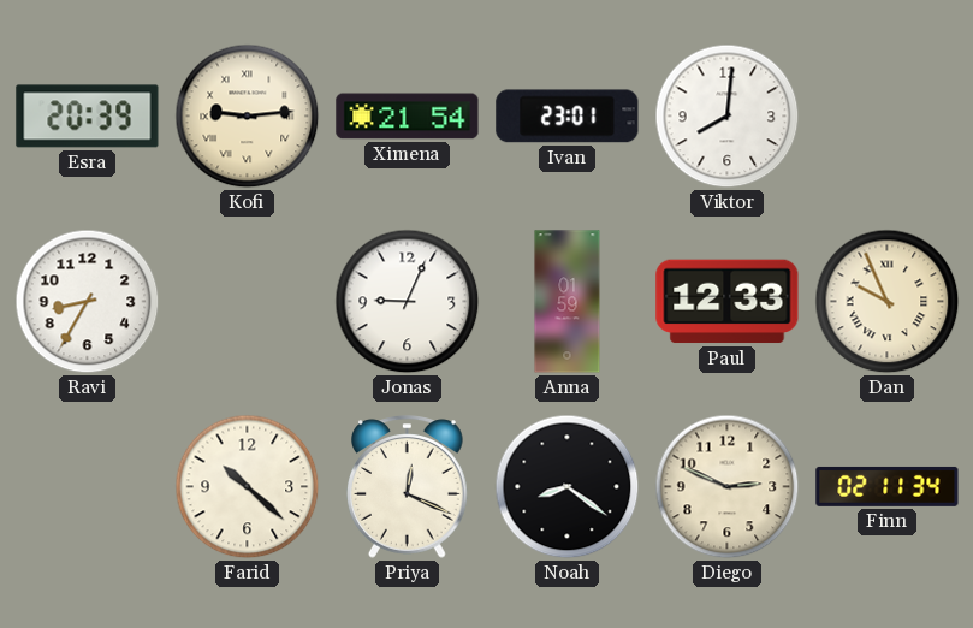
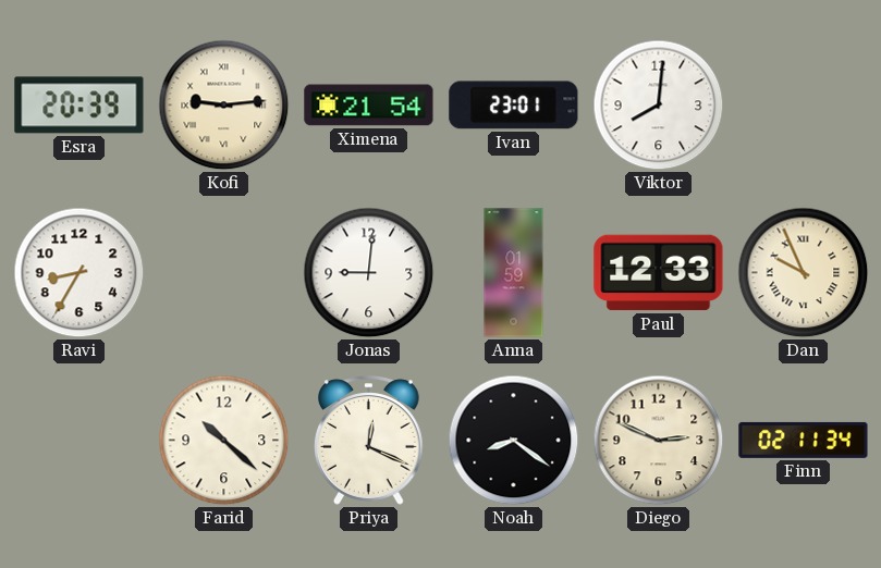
Jonas: 9:04 -> 9:01 (369, 273)
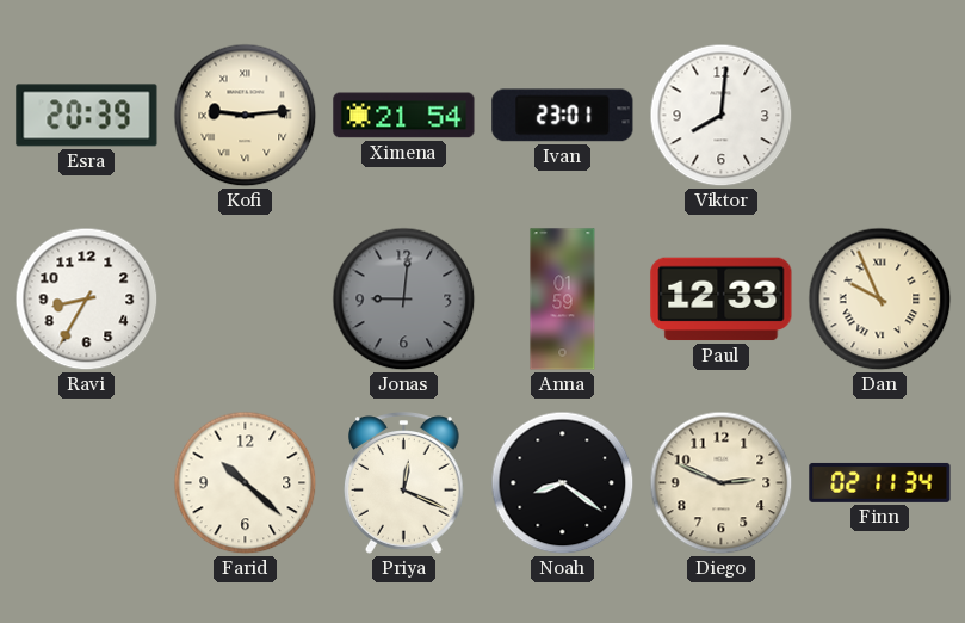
Jonas dial: white -> grey (404, 300)
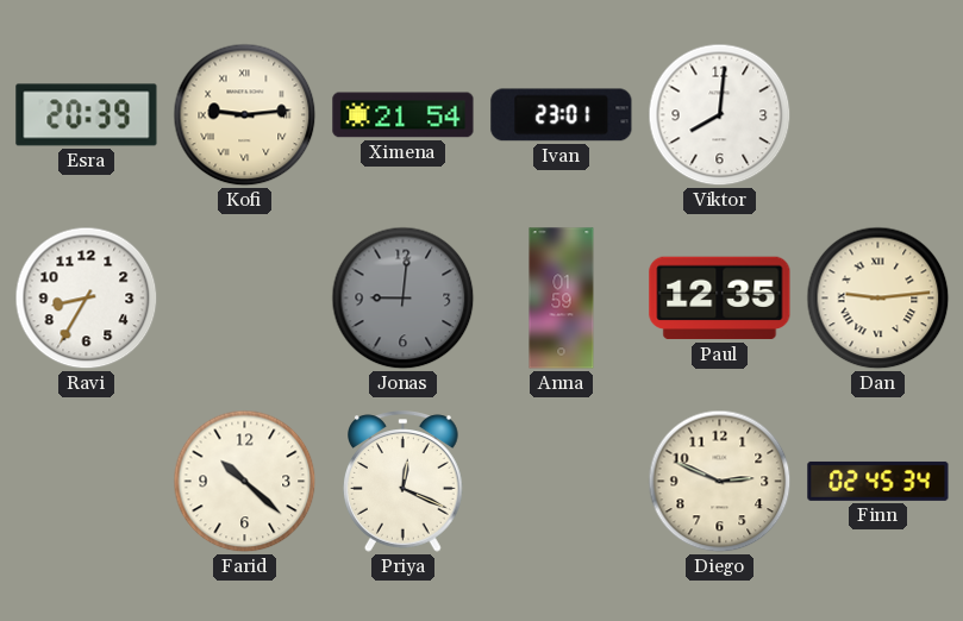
Paul: 12:33 -> 12:35 (720, 299)
Dan: 9:56 -> 9:14 (878, 299)
Noah: 8:21 -> none (563, 483)
Finn: 02:11 -> 02:45 (878, 481)
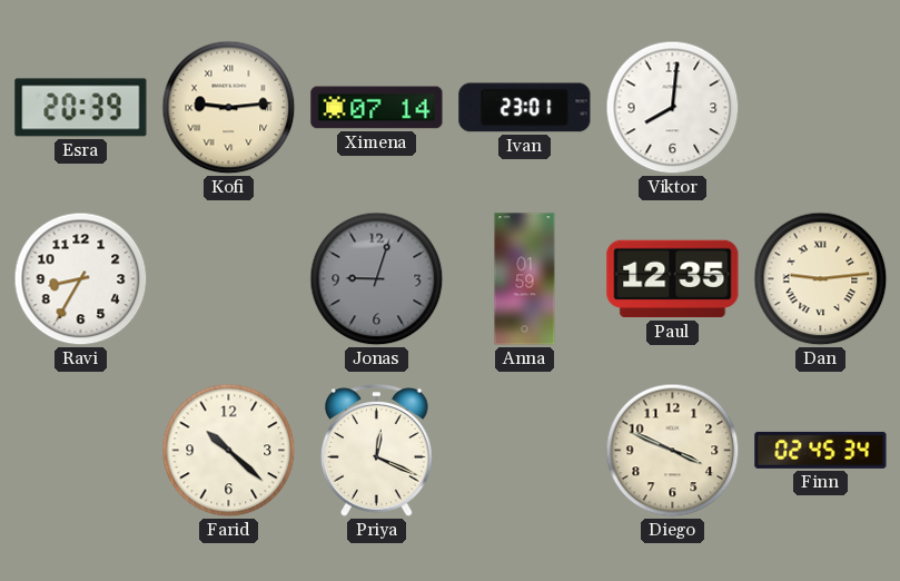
Ximena: 21:54 -> 07:14 (377, 108)
Jonas: 9:01 -> 9:03 (377, 279)
Diego: 2:49 -> 3:49 (673, 451)
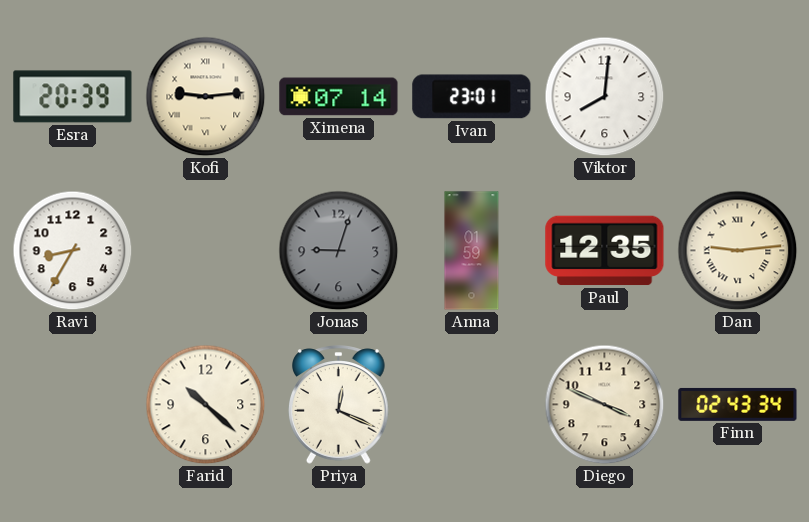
Finn: 02:45 -> 02:43 (738, 404)
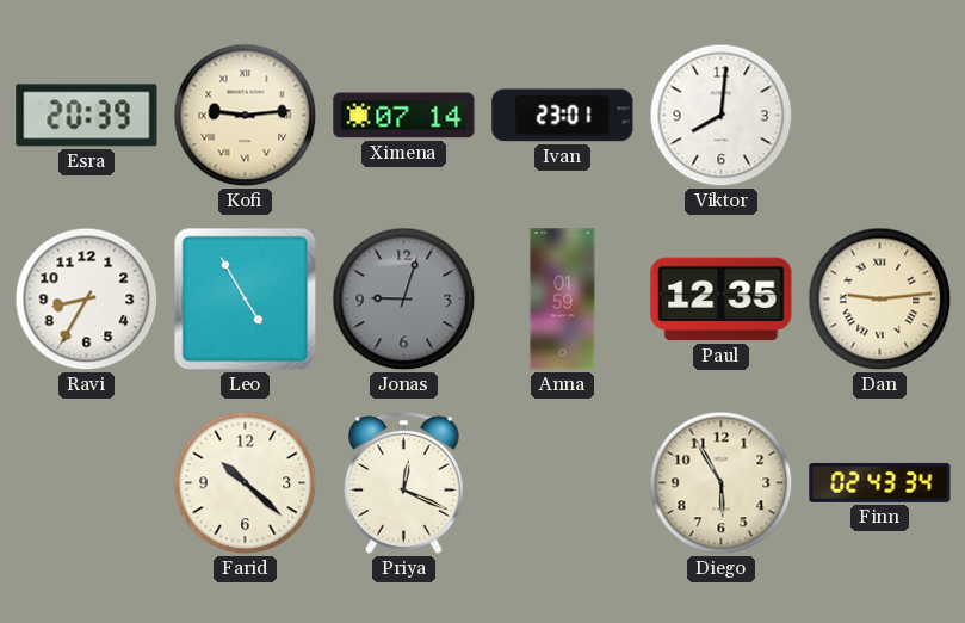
Leo: none -> 4:55 (246, 300)
Diego: 3:49 -> 5:55 (722, 483)
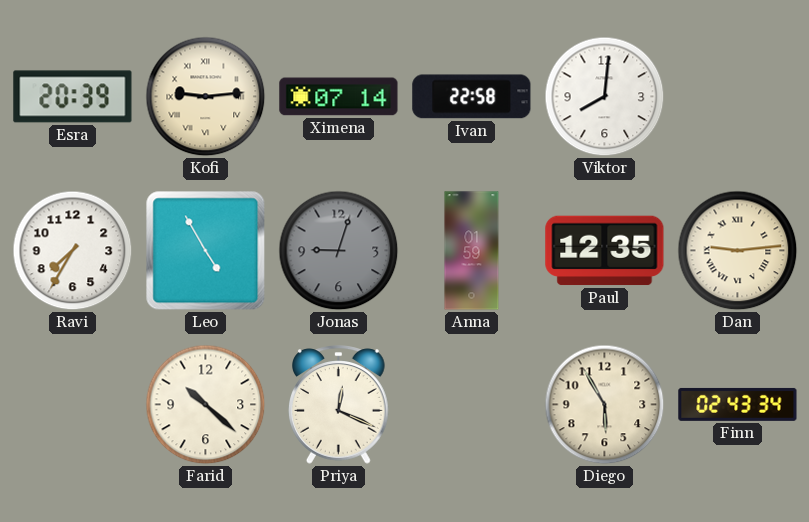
Ivan: 23:01 -> 22:58 (472, 97)
Ravi: 8:35 -> 7:35 (73, 251)
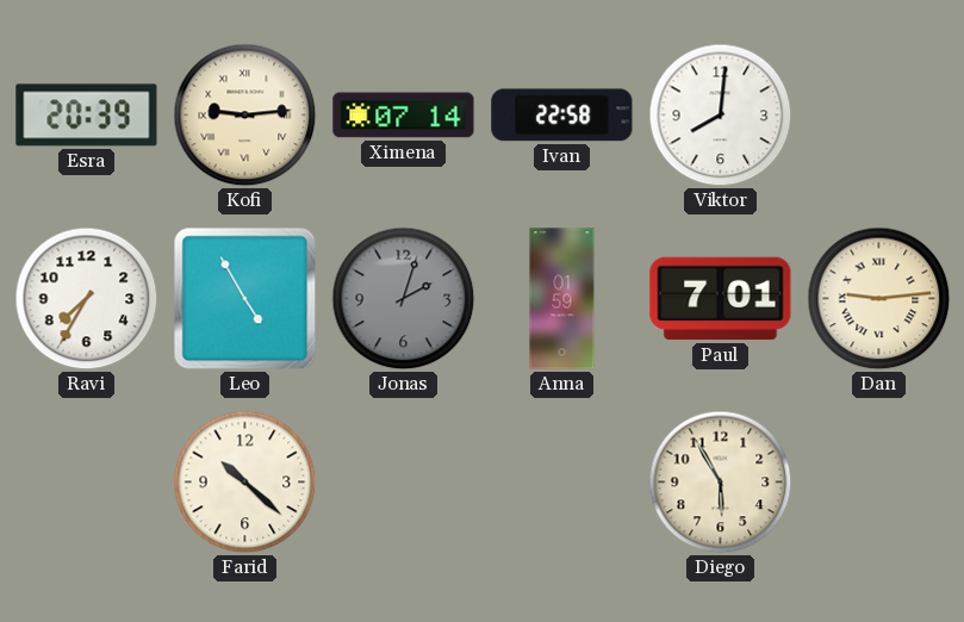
Jonas: 9:03 -> 2:03 (404, 299)
Paul: 12:35 -> 7:01 (721, 299)
Priya: 12:19 -> none (339, 405)
Finn: 02:43 -> none (738, 404)
